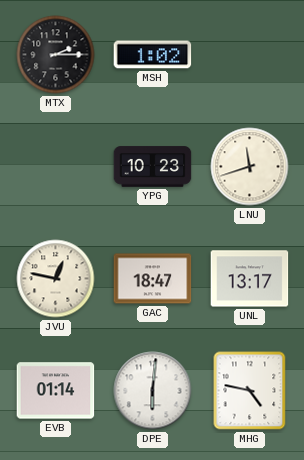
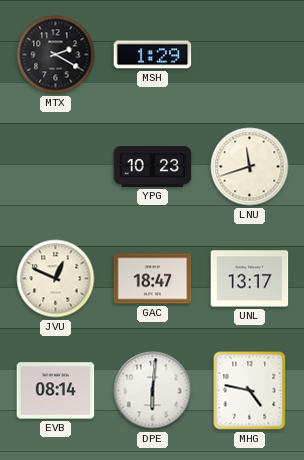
MTX: 2:15 -> 2:20 (56, 55)
MSH: 1:02 -> 1:29 (153, 55)
JVU: 12:47 -> 12:49 (56, 279)
EVB: 01:14 -> 08:14 (56, 391)
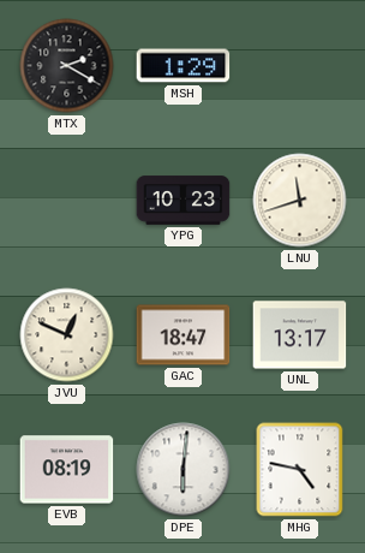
EVB: 08:14 -> 08:19 (67, 470)
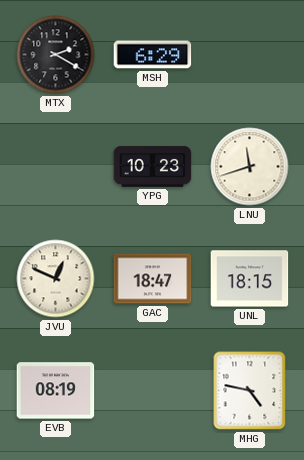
MSH: 1:29 -> 6:29 (153, 55)
UNL: 13:17 -> 18:15 (250, 279)
DPE: 6:01 -> none (184, 470)
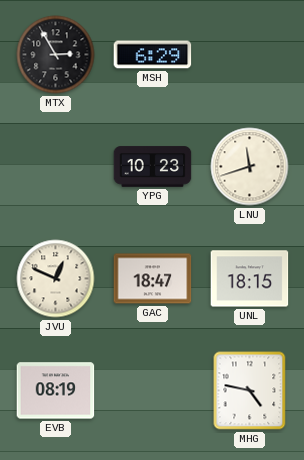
MTX: 2:20 -> 2:55 (56, 55)
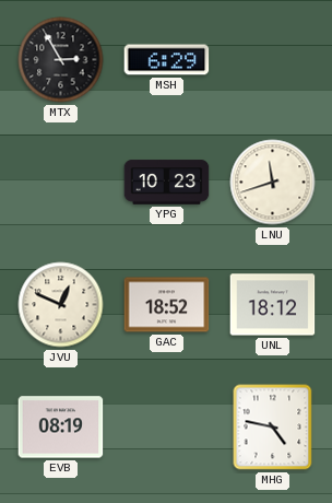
GAC: 18:47 -> 18:52 (167, 305)
UNL: 18:15 -> 18:12 (273, 305)
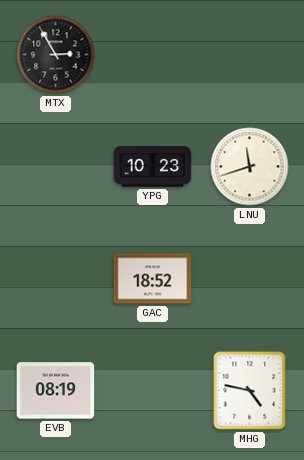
MSH: 6:29 -> none (167, 60)
JVU: 12:49 -> none (61, 305)
UNL: 18:12 -> none (273, 305)
